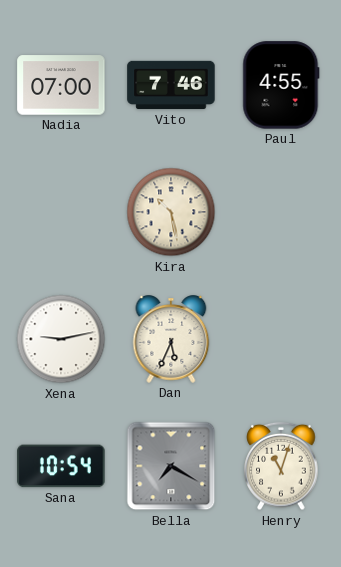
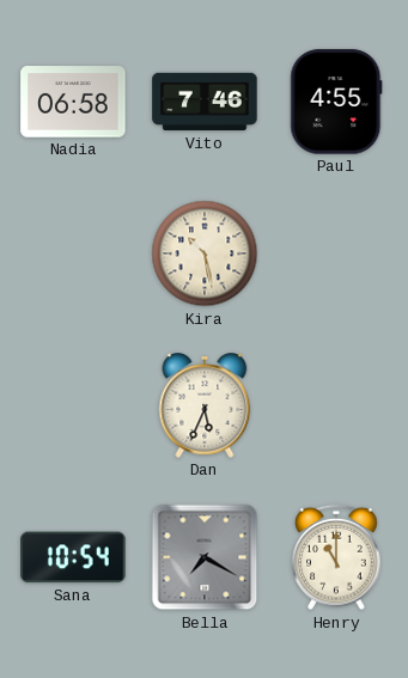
Nadia: 07:00 -> 06:58 (73, 102)
Xena: 9:13 -> none (61, 339)
Henry: 11:03 -> 11:00 (336, 557)
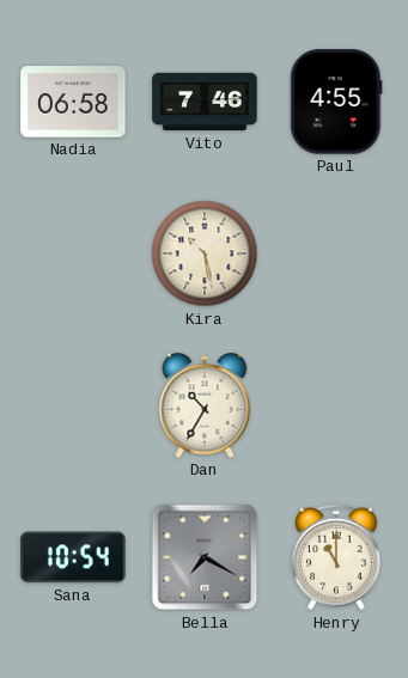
Dan: 5:34 -> 10:35 (205, 405)
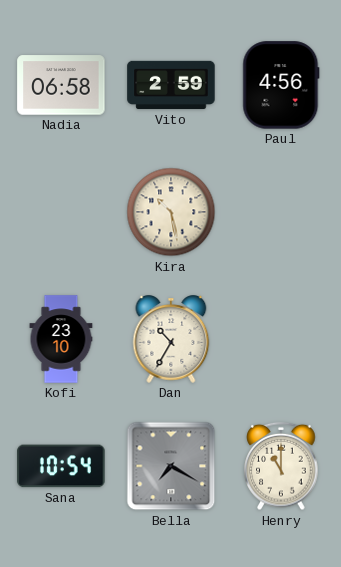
Vito: 7:46 -> 2:59 (171, 85)
Paul: 4:55 -> 4:56 (281, 85)
Kofi: none -> 23:10 (61, 339)
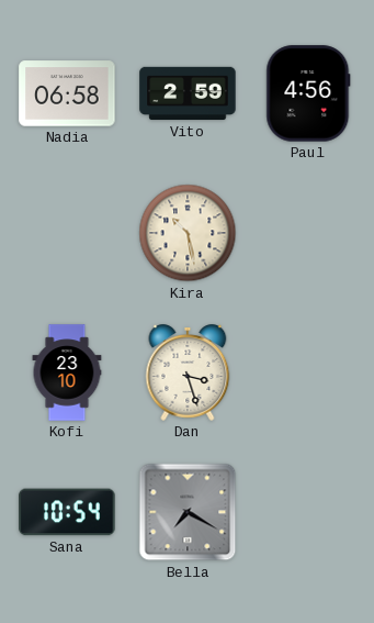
Dan: 10:35 -> 3:27 (188, 372)
Henry: 11:00 -> none (281, 466)
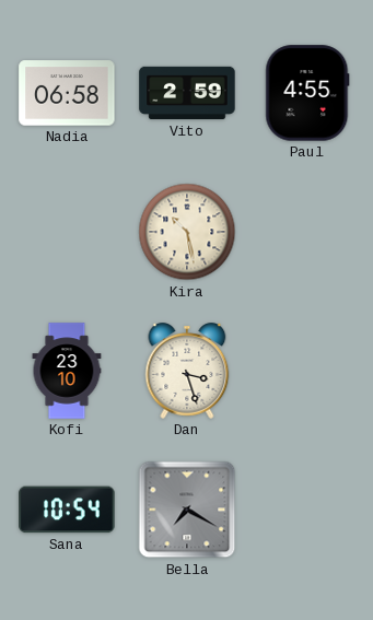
Paul: 4:56 -> 4:55 (307, 93)
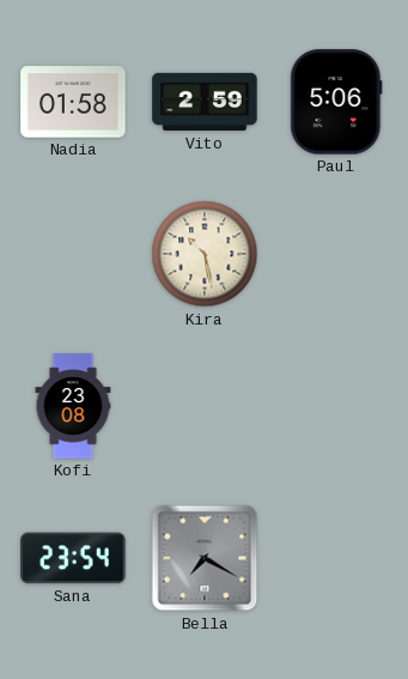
Nadia: 06:58 -> 01:58 (73, 102)
Paul: 4:55 -> 5:06 (336, 102)
Kofi: 23:10 -> 23:08 (73, 406)
Dan: 3:27 -> none (187, 371)
Sana: 10:54 -> 23:54 (73, 558)
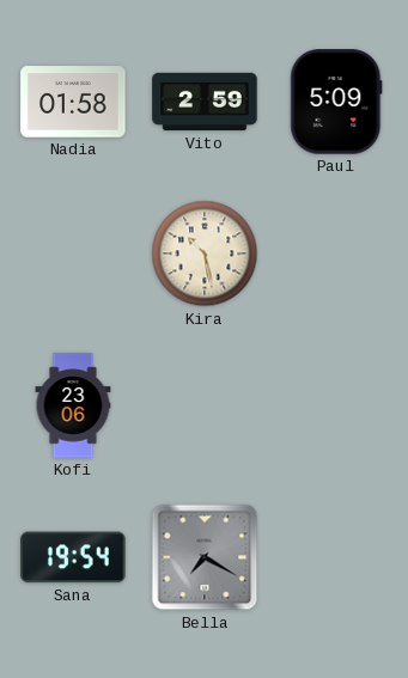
Paul: 5:06 -> 5:09 (336, 102)
Kofi: 23:08 -> 23:06 (73, 405)
Sana: 23:54 -> 19:54 (73, 557)
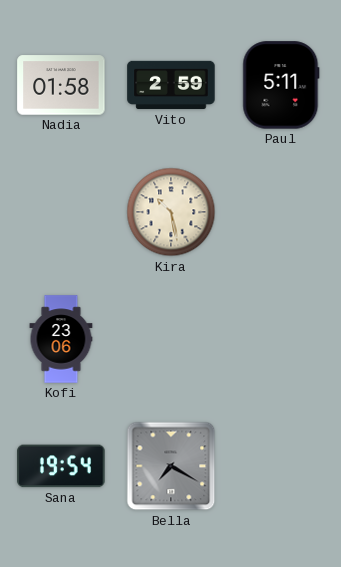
Paul: 5:09 -> 5:11 (281, 85)
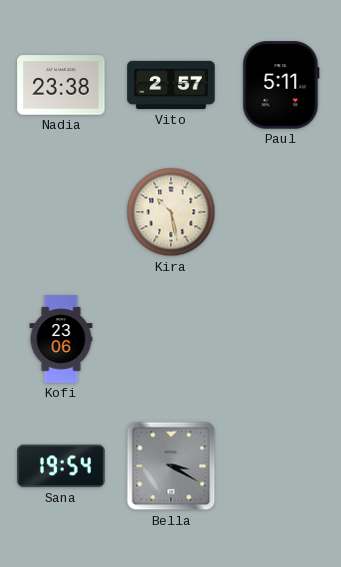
Nadia: 01:58 -> 23:38 (61, 85)
Vito: 2:59 -> 2:57 (171, 85)
Bella: 7:20 -> 3:20 (171, 466)
